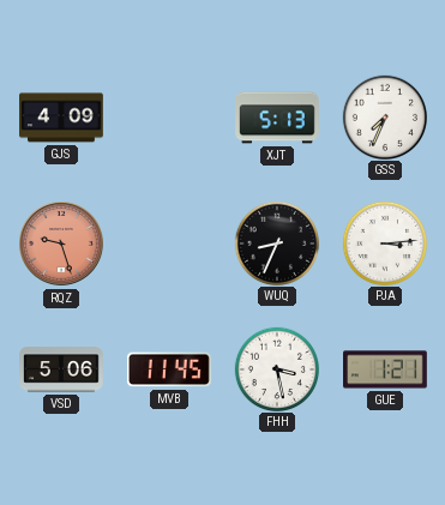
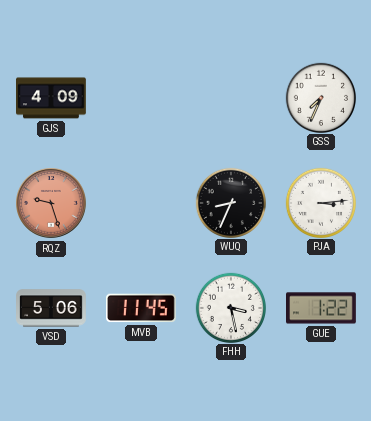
XJT: 5:13 -> none (277, 118)
GUE: 1:21 -> 1:22 (322, 308)
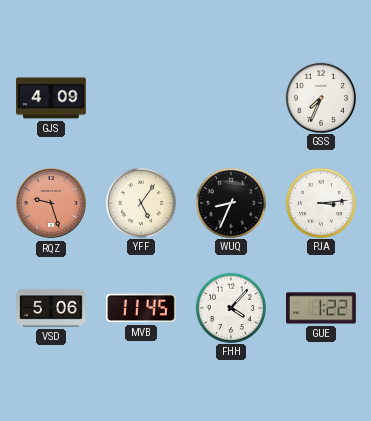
YFF: none -> 5:06 (140, 202)
FHH: 3:28 -> 4:07 (230, 307)
